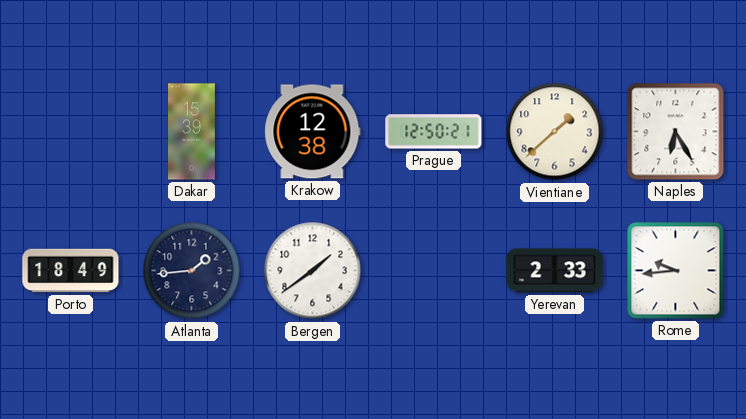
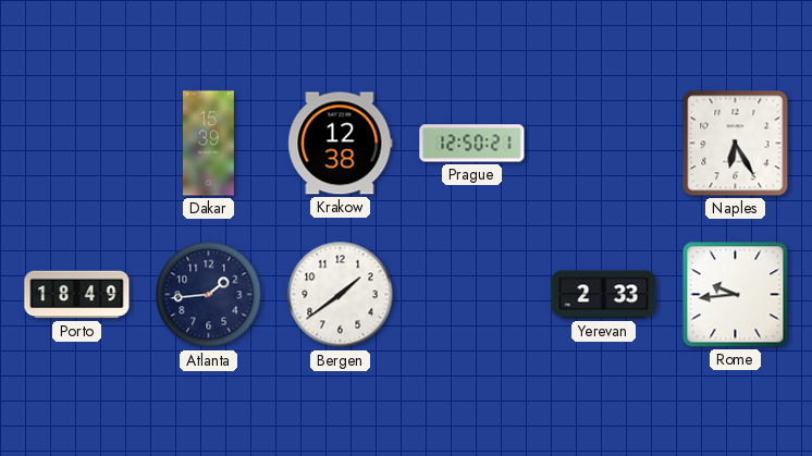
Vientiane: 1:38 -> none (555, 132)
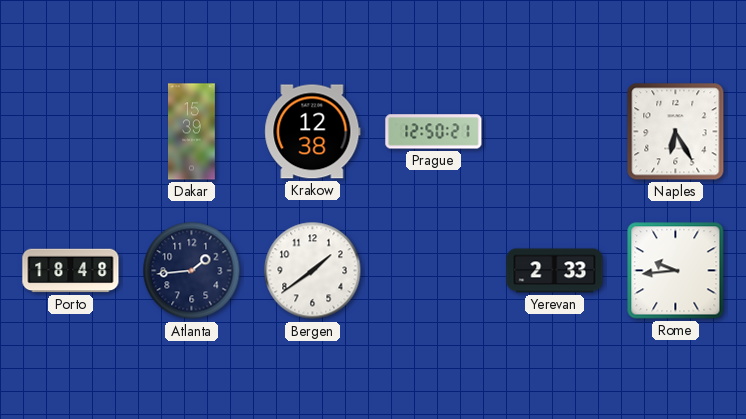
Porto: 18:49 -> 18:48 (71, 271)
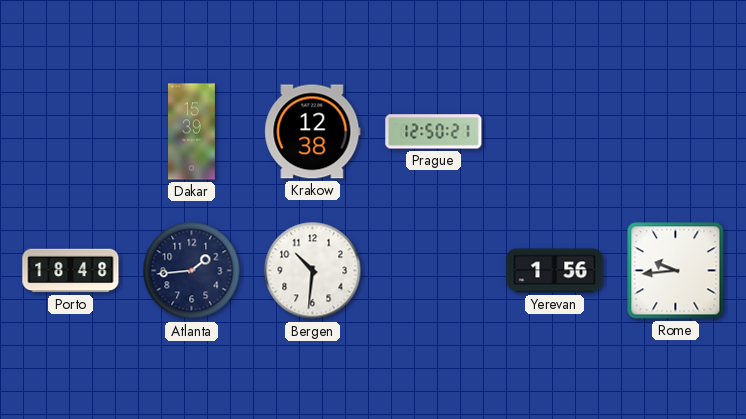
Naples: 6:25 -> none (676, 132)
Bergen: 1:39 -> 10:31 (313, 271)
Yerevan: 2:33 -> 1:56 (555, 271)
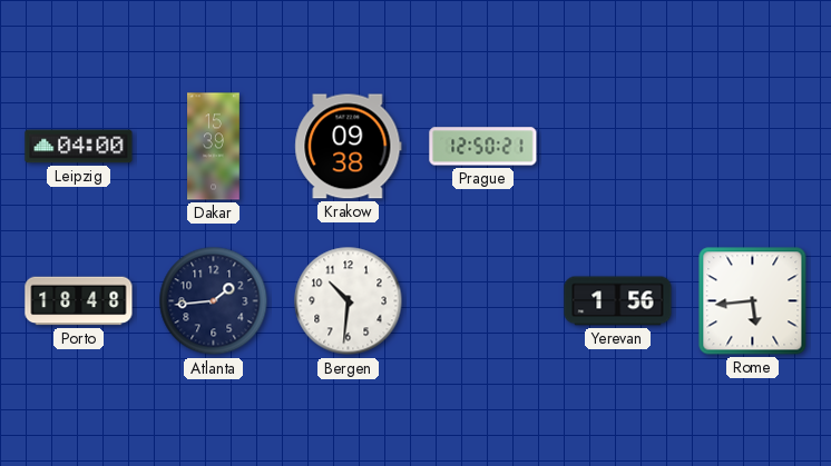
Leipzig: none -> 04:00 (79, 147)
Krakow: 12:38 -> 09:38 (349, 147)
Rome: 9:44 -> 5:44 (753, 301)
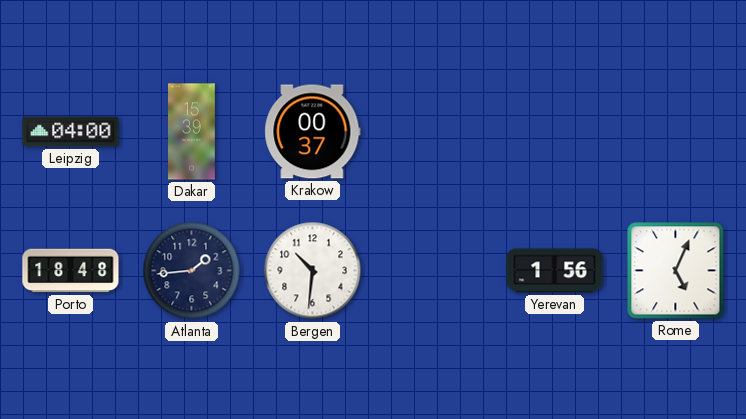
Krakow: 09:38 -> 00:37 (313, 132)
Prague: 12:50 -> none (483, 147)
Rome: 5:44 -> 5:04 (676, 271)
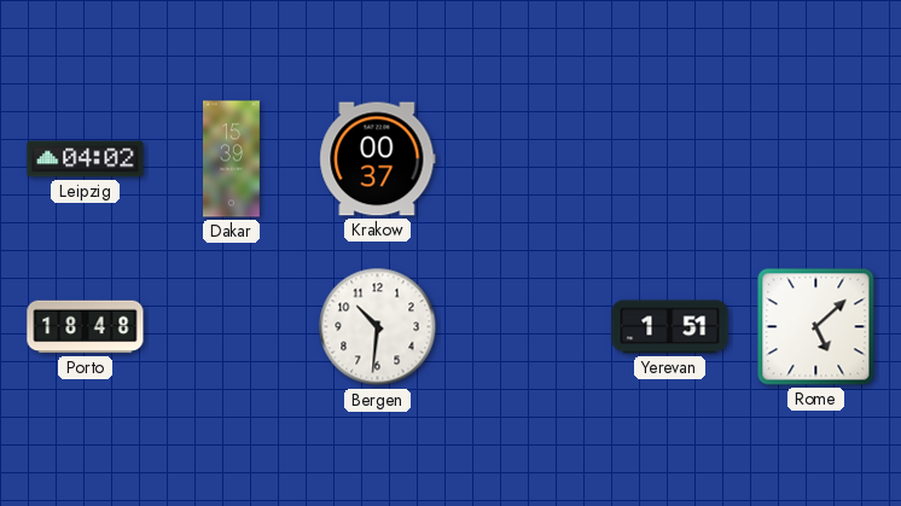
Leipzig: 04:00 -> 04:02 (86, 159)
Atlanta: 1:44 -> none (192, 271)
Yerevan: 1:56 -> 1:51 (670, 327)
Rome: 5:04 -> 5:08 (816, 327)
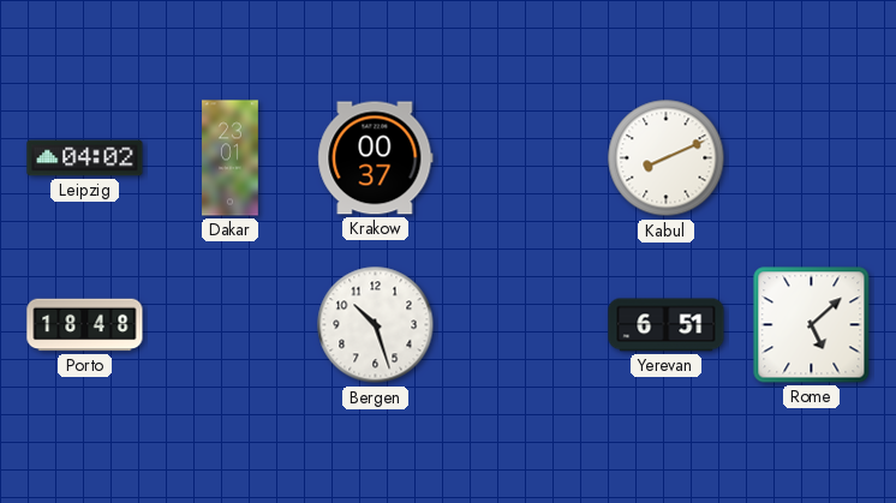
Dakar: 15:39 -> 23:01 (231, 158)
Kabul: none -> 8:11 (667, 158)
Bergen: 10:31 -> 10:27 (376, 325)
Yerevan: 1:51 -> 6:51 (667, 325)
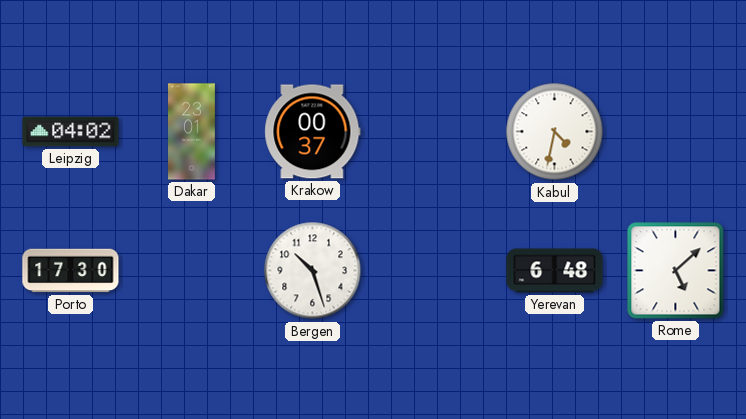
Kabul: 8:11 -> 4:32 (555, 132)
Porto: 18:48 -> 17:30 (71, 271)
Yerevan: 6:51 -> 6:48 (555, 271)
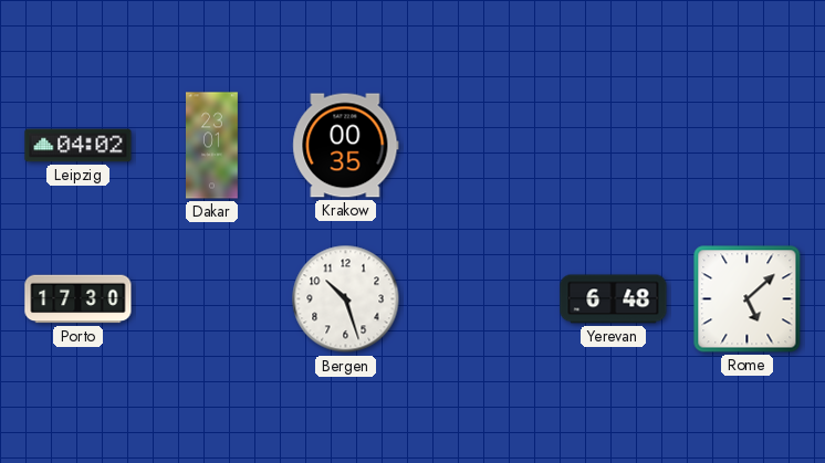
Krakow: 00:37 -> 00:35 (346, 146)
Kabul: 4:32 -> none (555, 132)
